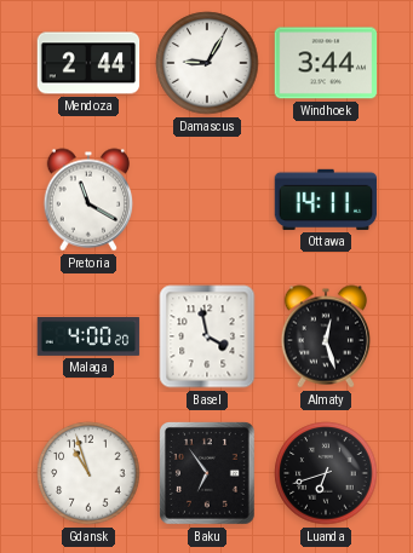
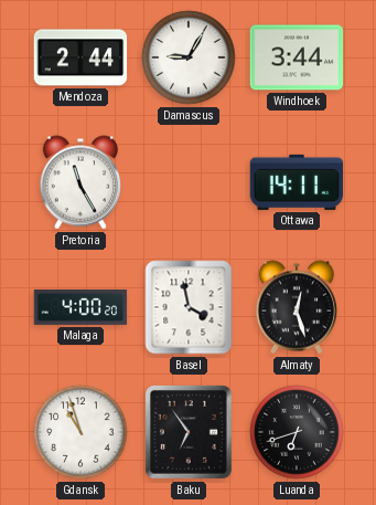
Pretoria: 11:20 -> 11:25 (80, 182)
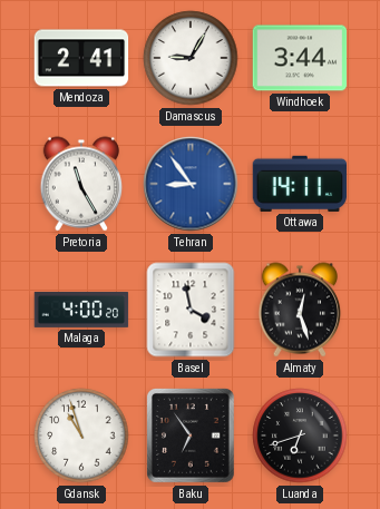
Mendoza: 2:44 -> 2:41 (81, 58)
Tehran: none -> 8:54 (191, 184)
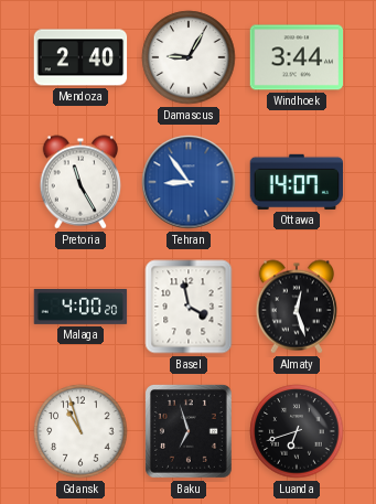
Mendoza: 2:41 -> 2:40 (80, 57)
Ottawa: 14:11 -> 14:07 (297, 182)
Baku: 6:54 -> 6:57 (189, 432)
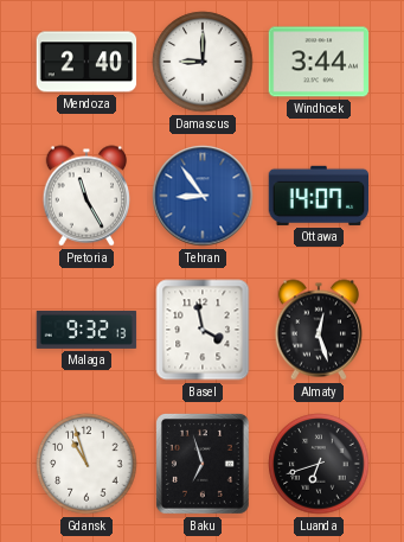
Damascus: 9:05 -> 9:00 (203, 62)
Malaga: 4:00 -> 9:32 (86, 330)
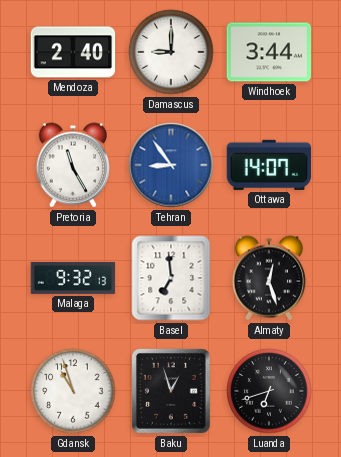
Basel: 3:58 -> 6:59 (171, 278)
Baku: 6:57 -> 12:57 (171, 392)
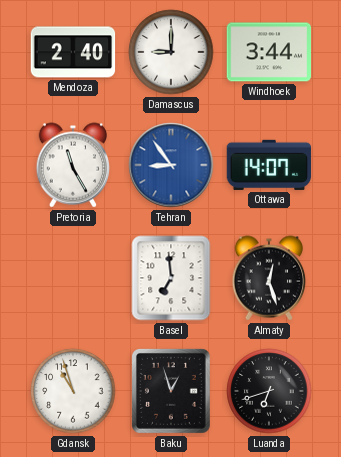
Malaga: 9:32 -> none (73, 278)
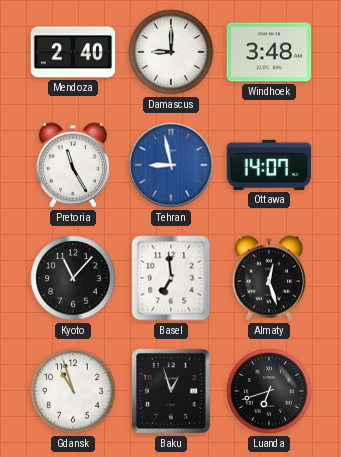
Windhoek: 3:44 -> 3:48 (269, 52)
Tehran: 8:54 -> 8:58 (171, 165)
Kyoto: none -> 11:07 (73, 278)
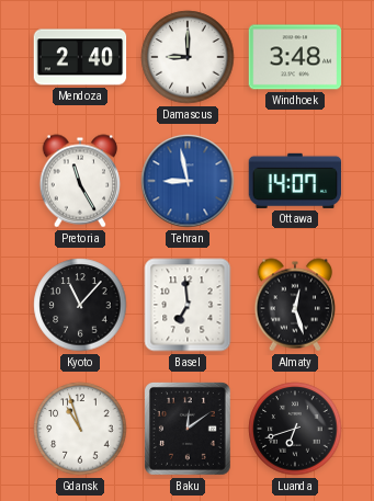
Baku: 12:57 -> 12:09 (188, 430)
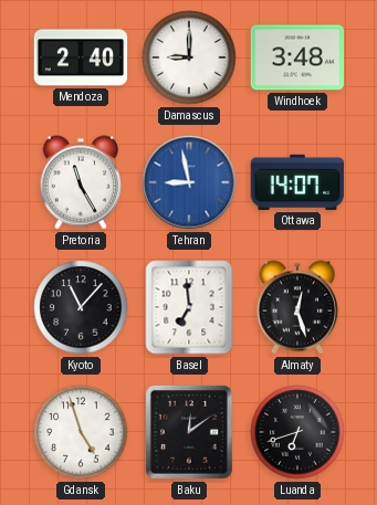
Gdansk: 10:57 -> 4:57 (81, 432)
